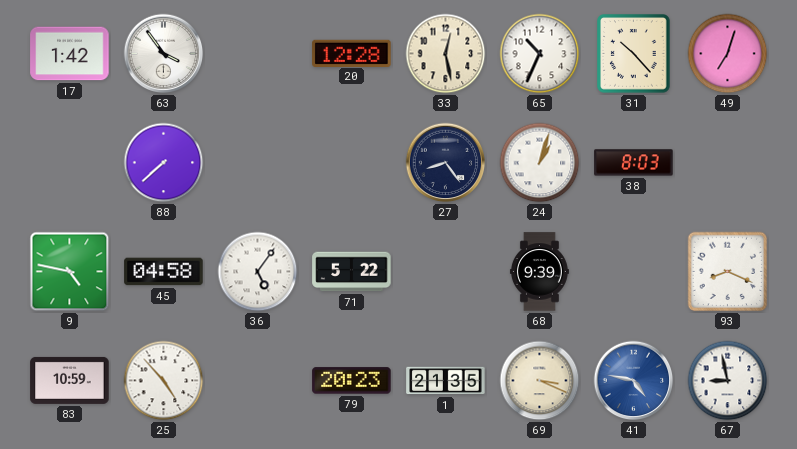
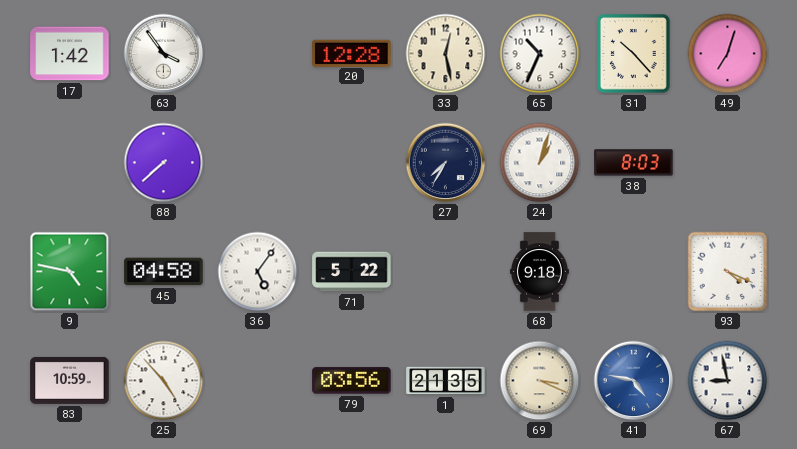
27: 8:24 -> 7:35 (446, 163)
68: 9:39 -> 9:18 (539, 272)
93: 8:19 -> 4:19 (728, 272)
79: 20:23 -> 03:56 (352, 381)
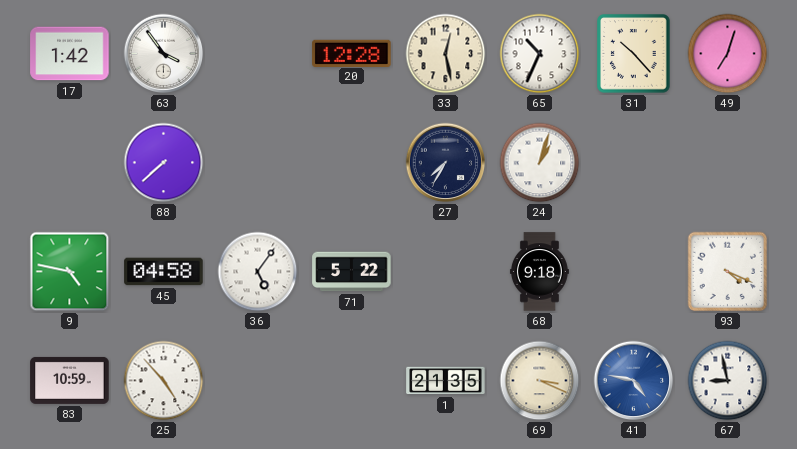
38: 8:03 -> none (634, 163)
79: 03:56 -> none (352, 381)
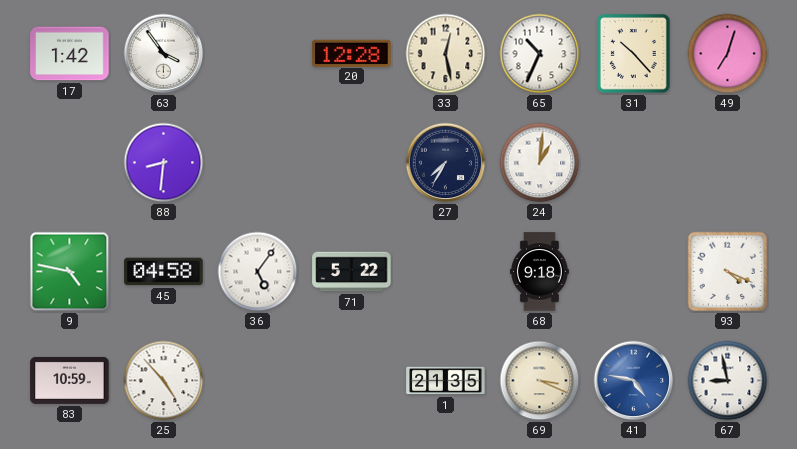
88: 7:38 -> 8:31 (164, 163)
24: 1:03 -> 1:01 (540, 163)
